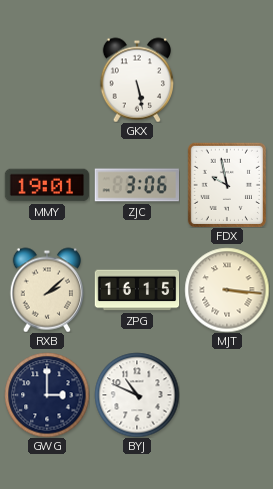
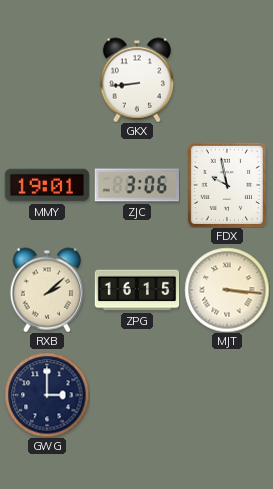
GKX: 5:28 -> 8:44 (136, 80)
BYJ: 10:49 -> none (137, 395)
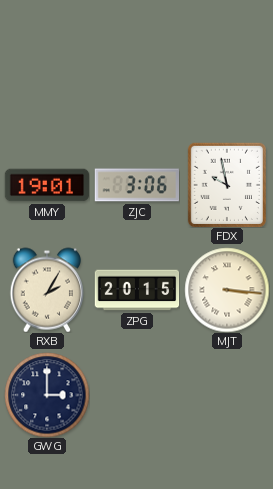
GKX: 8:44 -> none (136, 80)
RXB: 2:08 -> 2:05 (46, 290)
ZPG: 16:15 -> 20:15 (137, 290)
